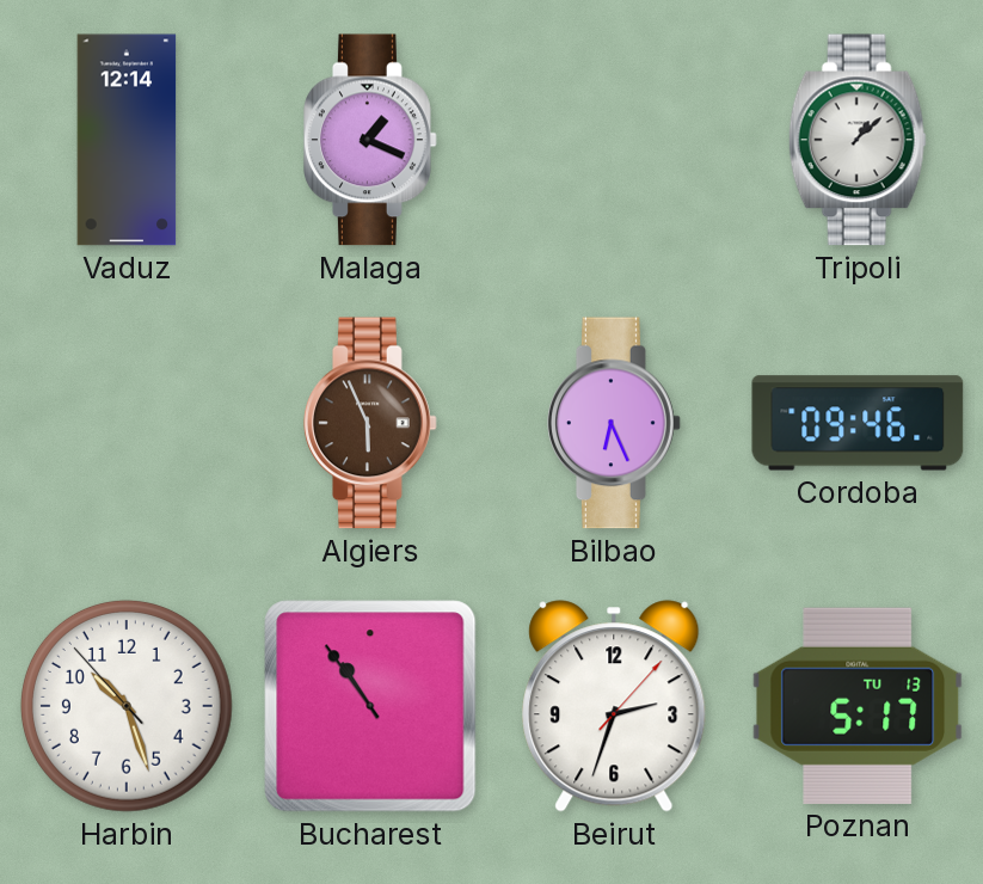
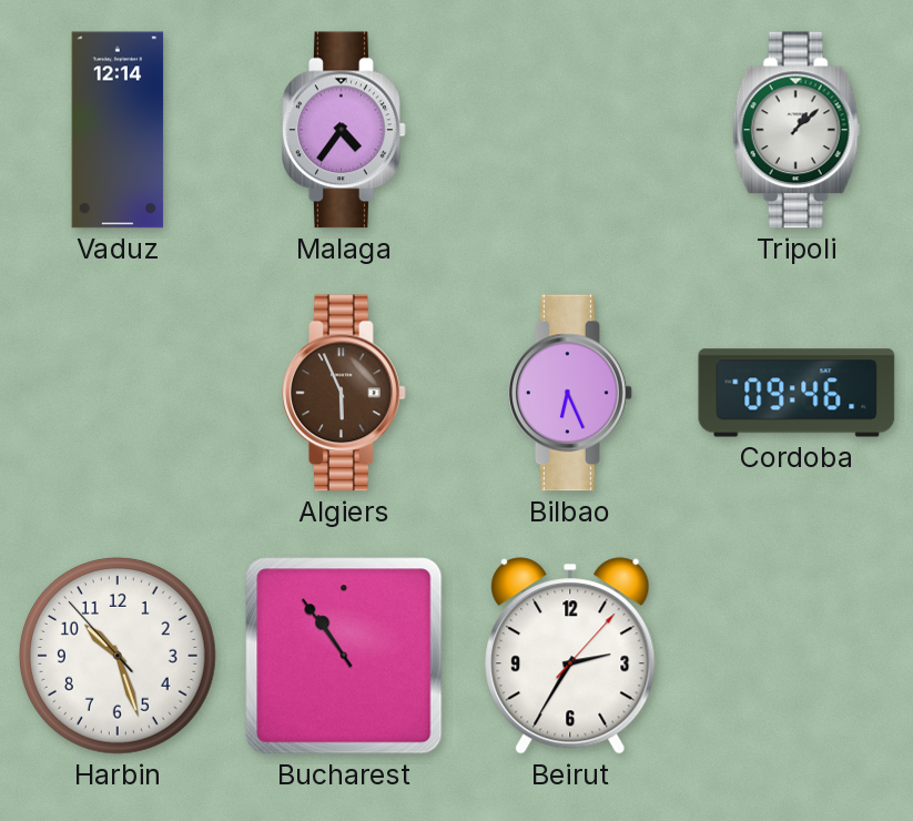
Malaga: 1:19 -> 4:36 (345, 130)
Beirut: 2:33 -> 2:35 (570, 656)
Poznan: 5:17 -> none (858, 706)
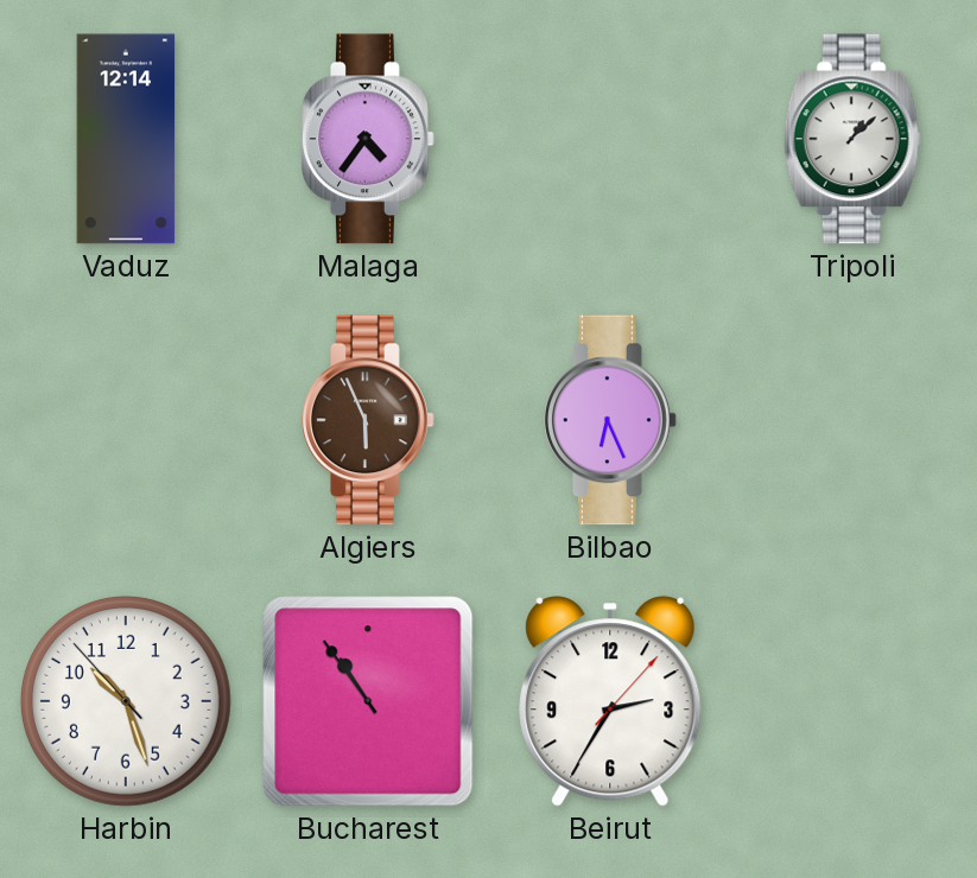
Cordoba: 09:46 -> none (797, 393)
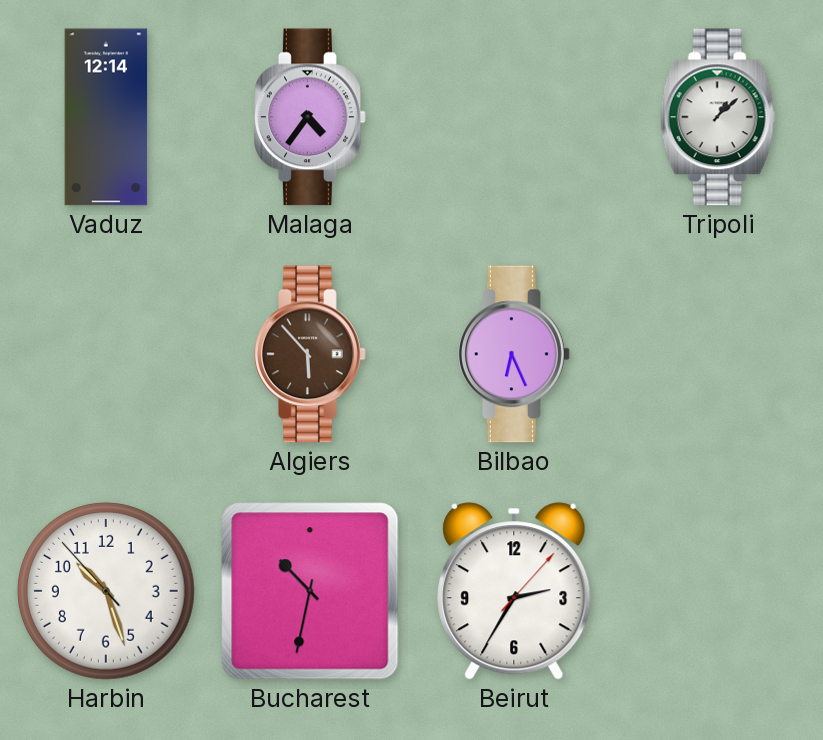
Algiers: 5:56 -> 5:53 (311, 354)
Bucharest: 10:54 -> 10:32 (310, 591)
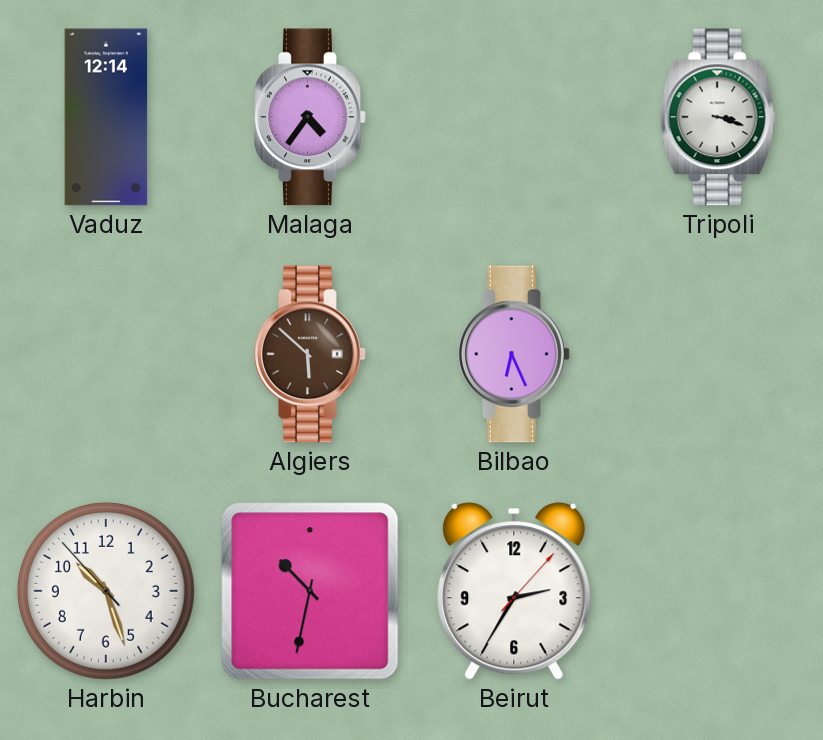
Tripoli: 1:08 -> 3:18 (718, 117)
Algiers: 5:53 -> 5:52 (311, 354)
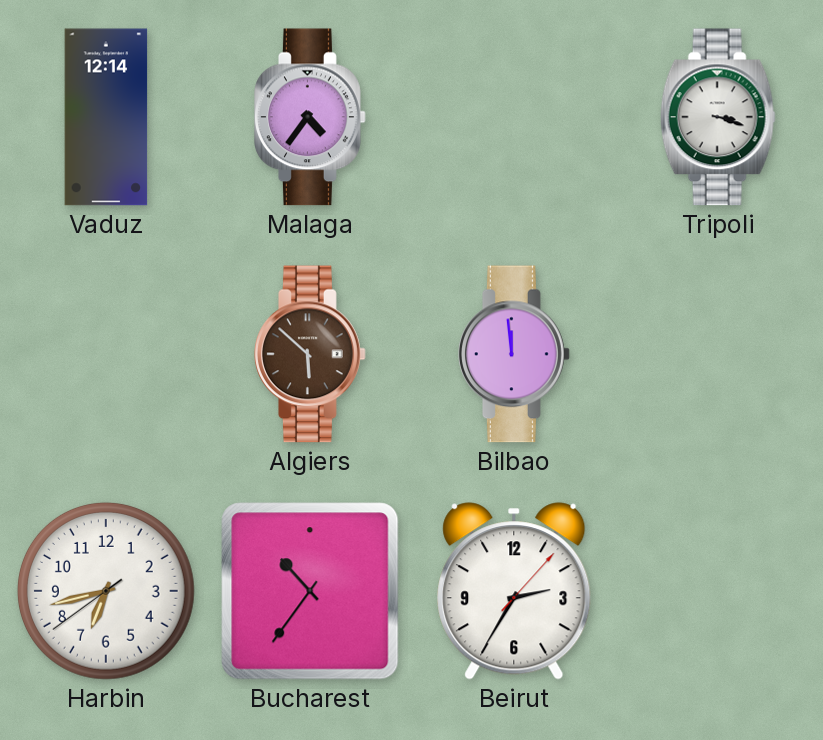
Bilbao: 6:26 -> 11:59 (515, 354)
Harbin: 10:26 -> 6:42 (106, 591)
Bucharest: 10:32 -> 10:36 (310, 591)
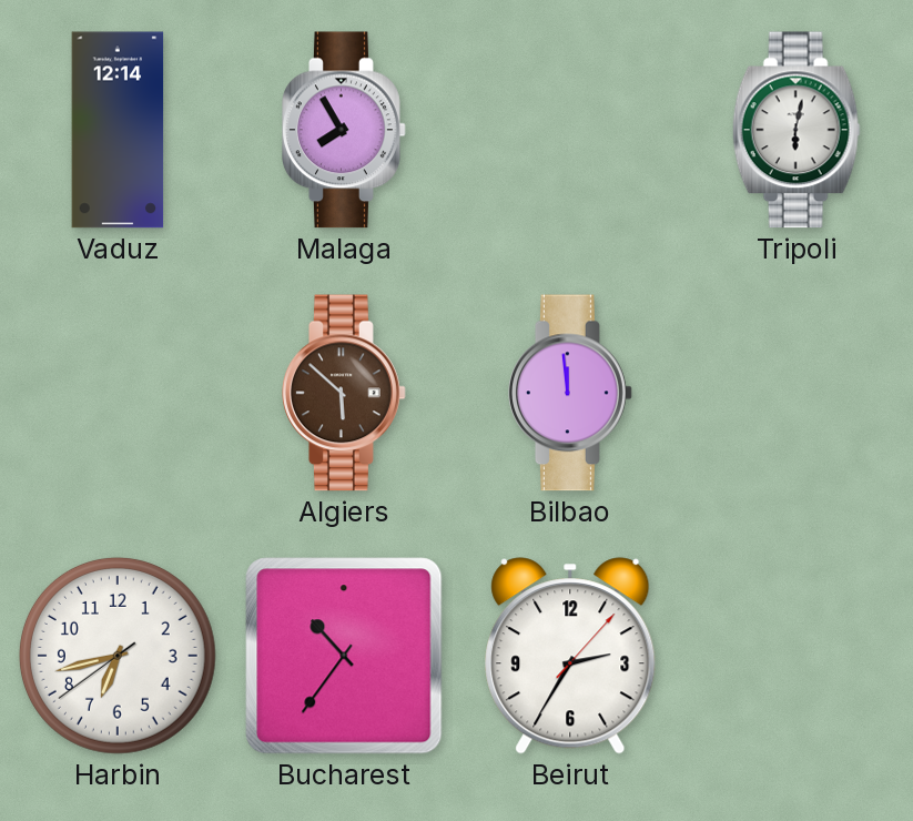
Malaga: 4:36 -> 7:55 (345, 130)
Tripoli: 3:18 -> 6:02 (797, 130)
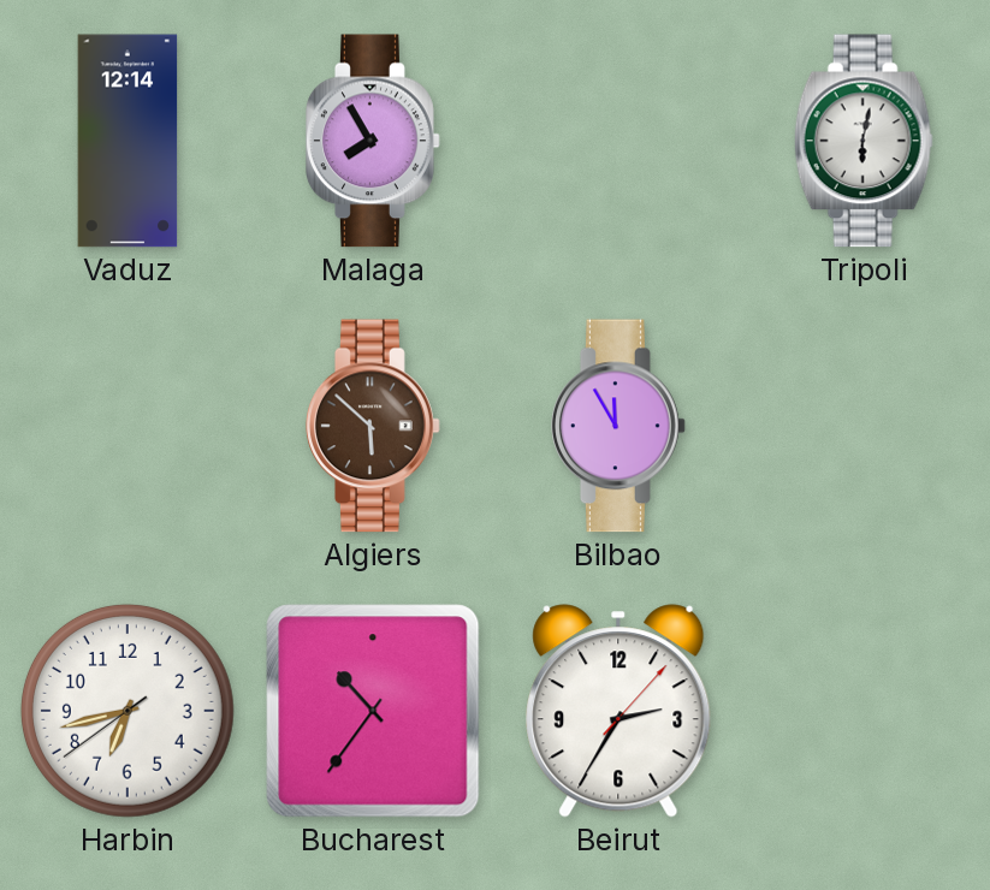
Bilbao: 11:59 -> 11:55 (620, 426)
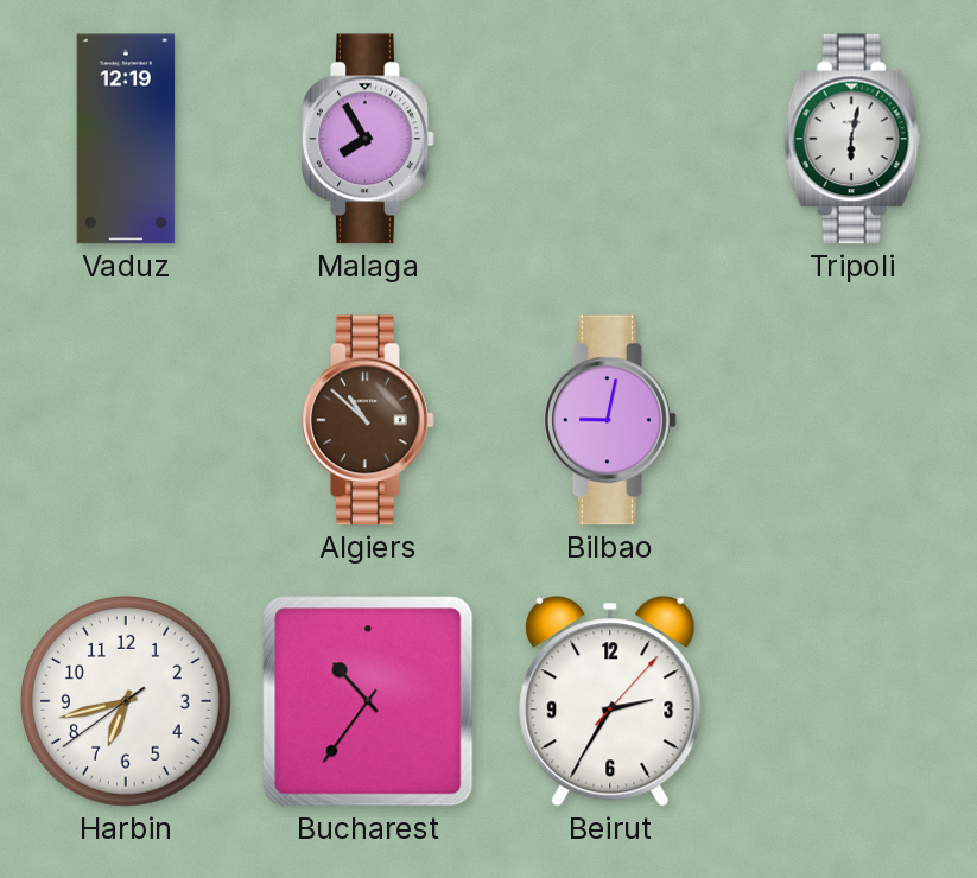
Vaduz: 12:14 -> 12:19 (126, 139)
Algiers: 5:52 -> 10:52 (369, 420)
Bilbao: 11:55 -> 9:02 (611, 420)
